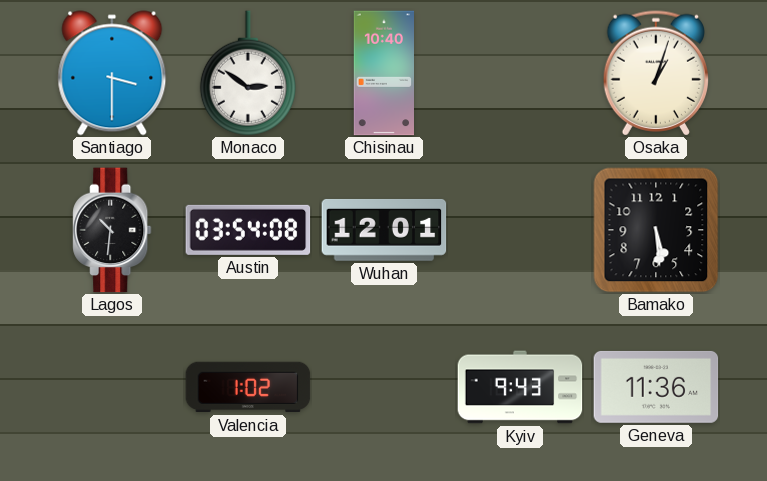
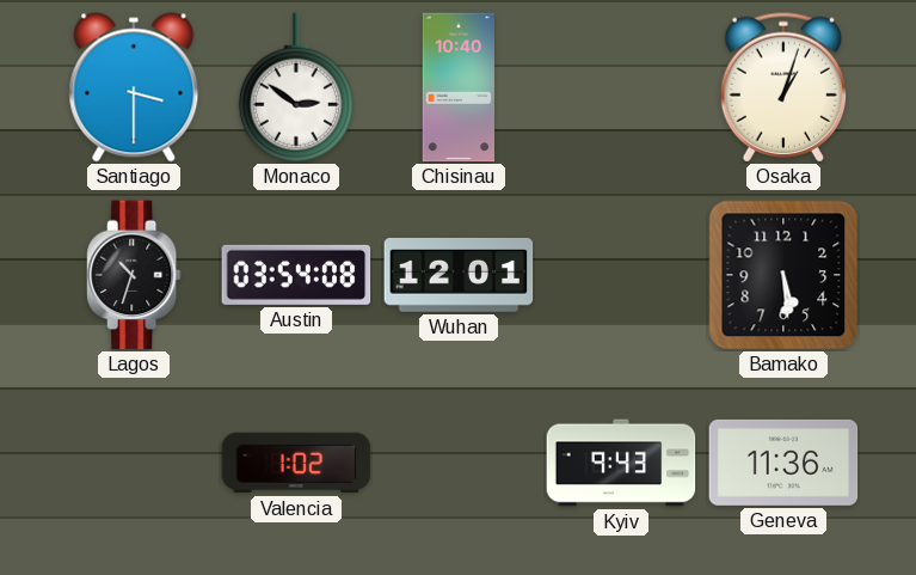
Lagos: 10:31 -> 10:33 (134, 275)
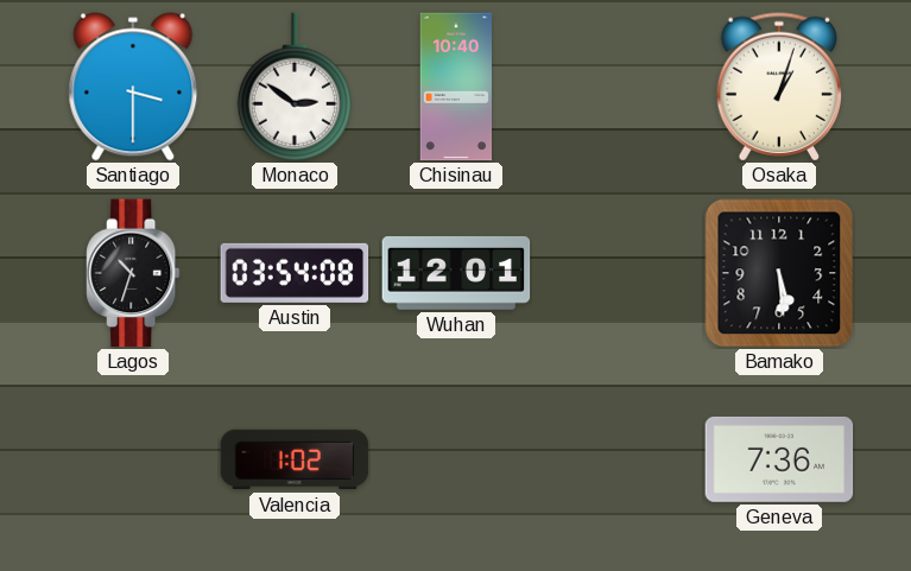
Kyiv: 9:43 -> none (621, 463)
Geneva: 11:36 -> 7:36 (779, 459)
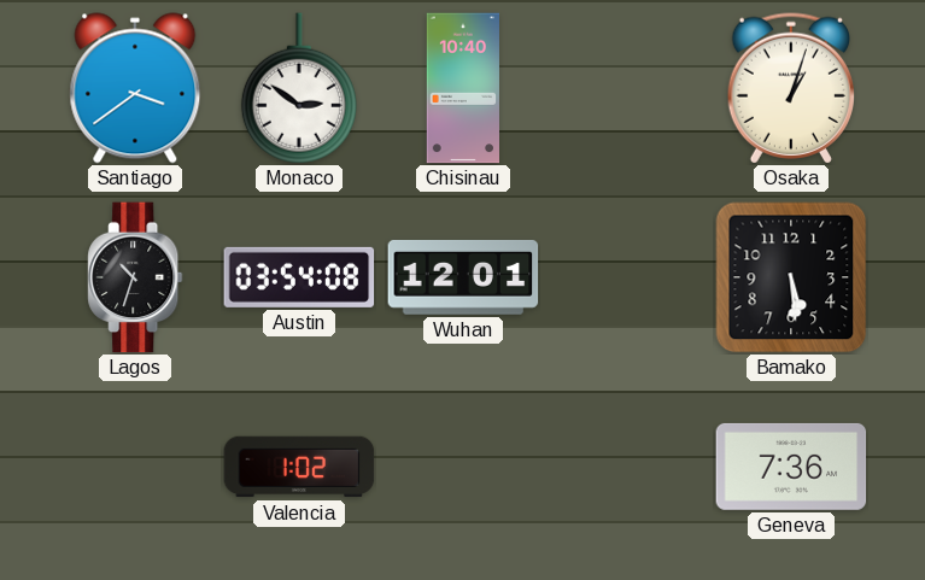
Santiago: 3:30 -> 3:39 (135, 88)
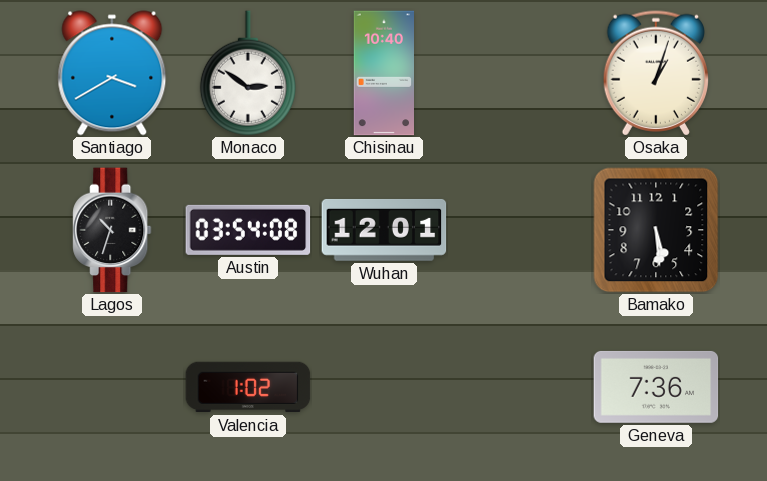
Santiago: 3:39 -> 3:40 (112, 73)
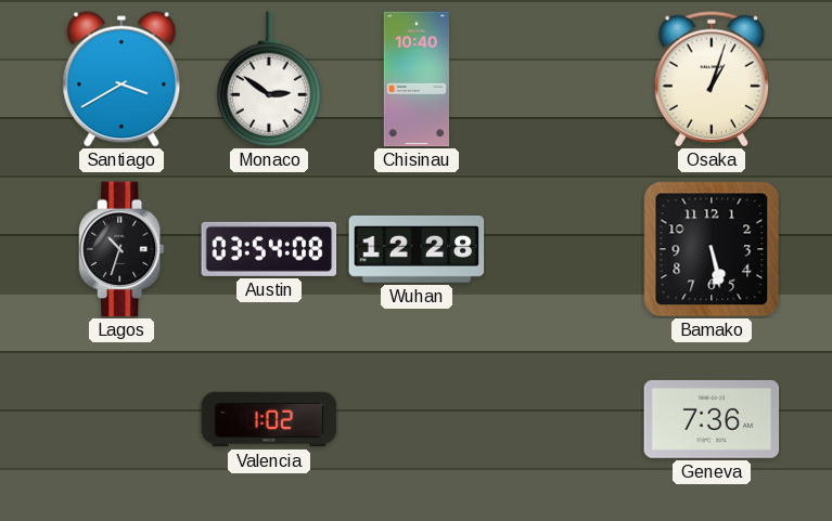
Wuhan: 12:01 -> 12:28 (417, 249)
Bamako: 5:29 -> 5:28 (712, 249)
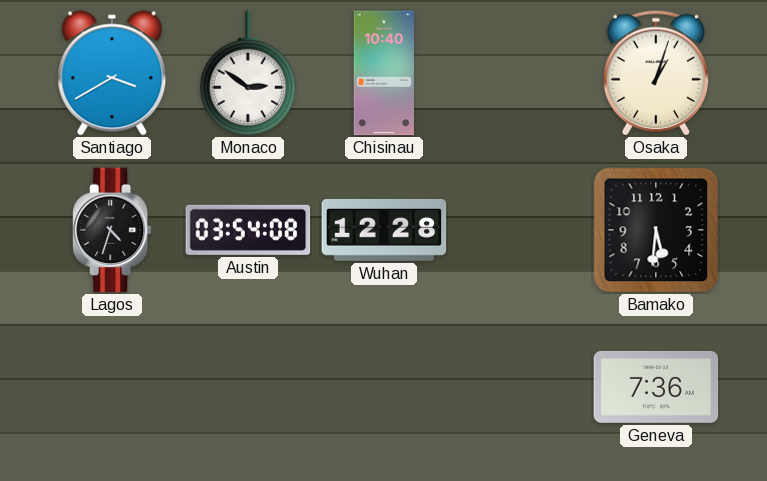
Lagos: 10:33 -> 4:33 (112, 230)
Bamako: 5:28 -> 5:31 (656, 230)
Valencia: 1:02 -> none (269, 419)
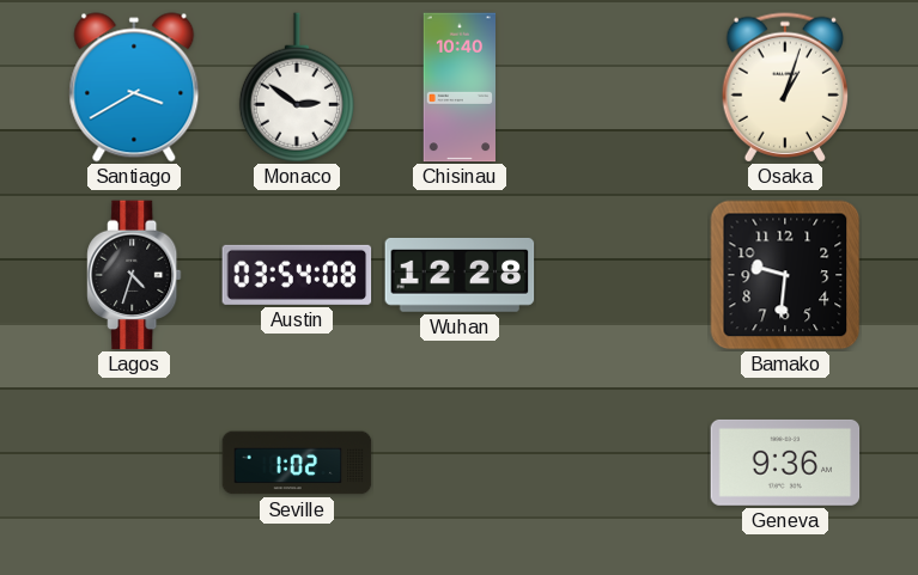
Bamako: 5:31 -> 9:31 (785, 275)
Seville: none -> 1:02 (297, 463)
Geneva: 7:36 -> 9:36 (785, 463)
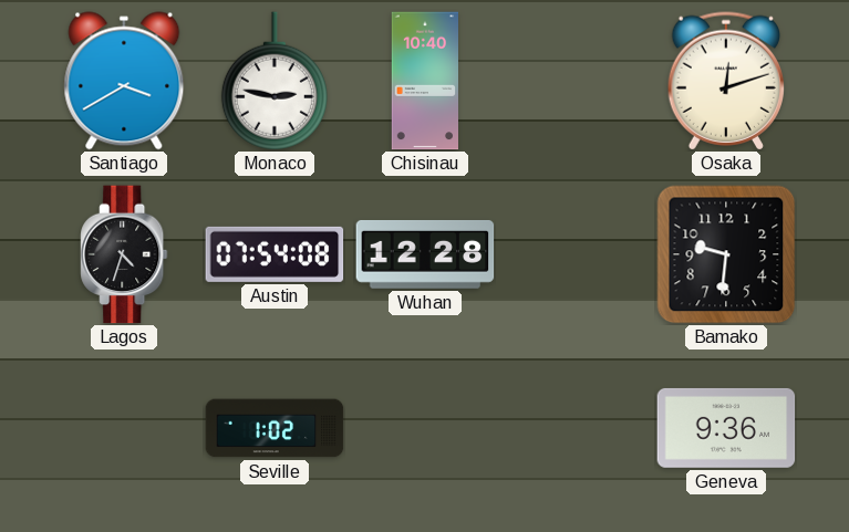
Monaco: 2:51 -> 2:47 (275, 81)
Osaka: 1:03 -> 12:12 (725, 81)
Austin: 03:54 -> 07:54 (275, 254)
